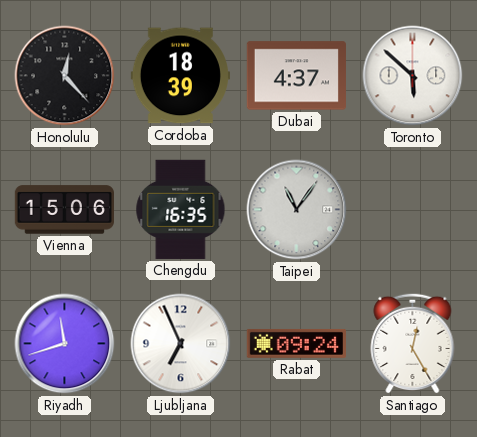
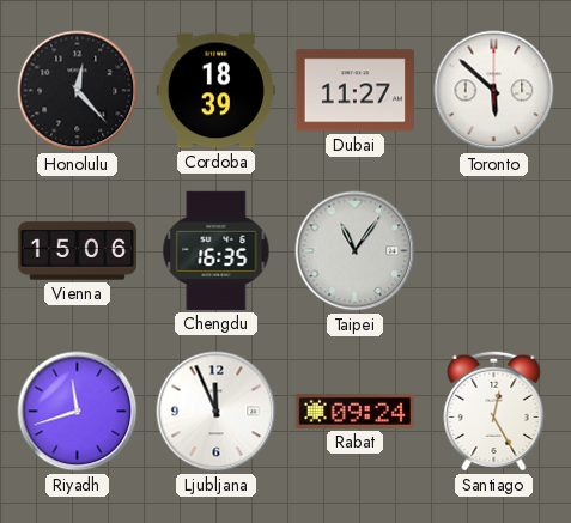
Dubai: 4:37 -> 11:27 (354, 91)
Ljubljana: 6:56 -> 11:56 (217, 412)
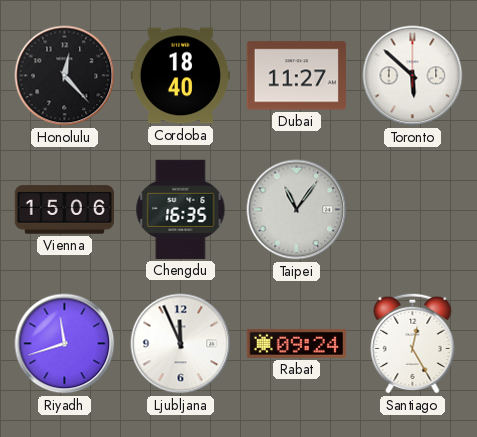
Cordoba: 18:39 -> 18:40 (180, 76)
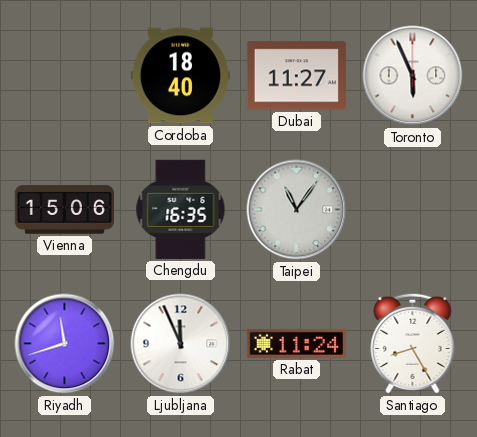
Honolulu: 12:23 -> none (65, 76)
Toronto: 5:52 -> 5:56 (413, 76)
Rabat: 09:24 -> 11:24 (296, 343)
Santiago: 12:25 -> 8:25 (413, 343)
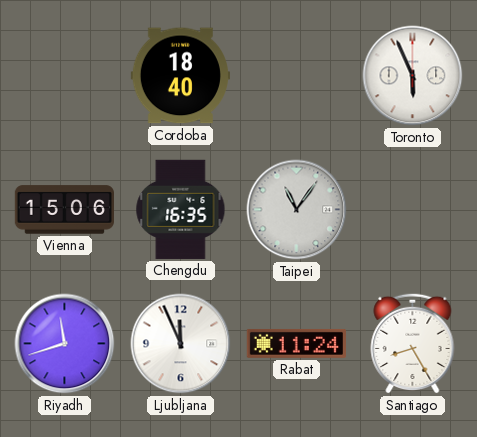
Dubai: 11:27 -> none (296, 76)
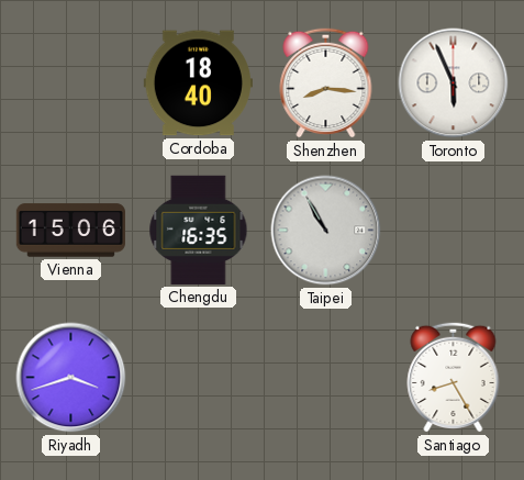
Shenzhen: none -> 8:16 (326, 82)
Taipei: 11:06 -> 10:55 (326, 231)
Riyadh: 11:42 -> 3:42 (71, 378)
Ljubljana: 11:56 -> none (181, 344)
Rabat: 11:24 -> none (296, 343)
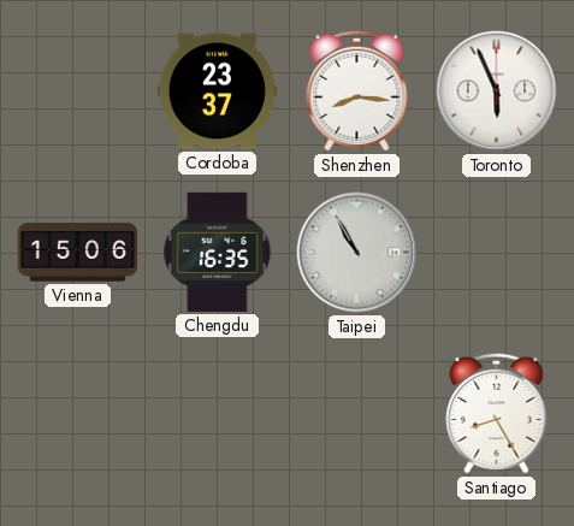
Cordoba: 18:40 -> 23:37 (217, 91)
Riyadh: 3:42 -> none (71, 378)
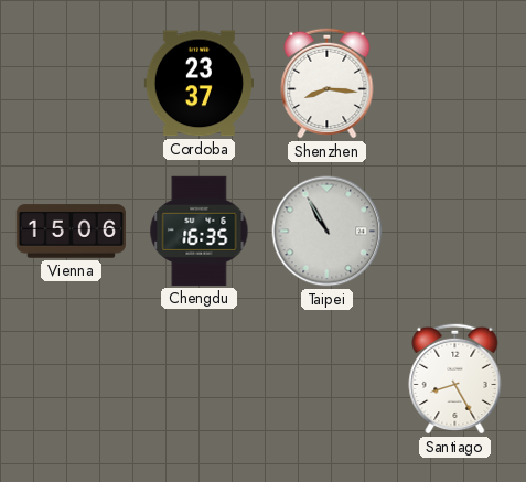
Toronto: 5:56 -> none (497, 91)
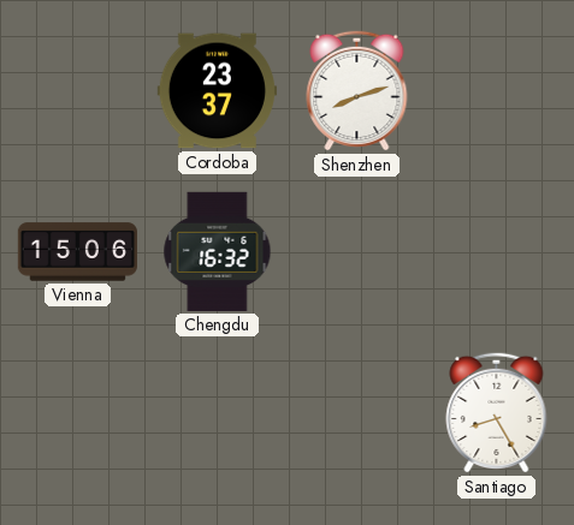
Shenzhen: 8:16 -> 8:12 (357, 90)
Chengdu: 16:35 -> 16:32 (218, 251)
Taipei: 10:55 -> none (328, 232)
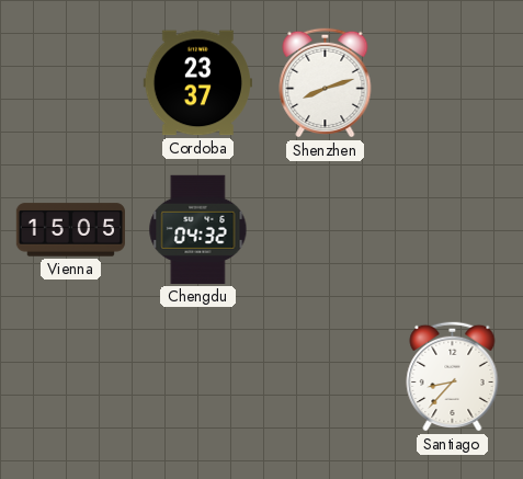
Vienna: 15:06 -> 15:05 (70, 230)
Chengdu: 16:32 -> 04:32 (198, 229)
Santiago: 8:25 -> 8:37 (453, 376)
